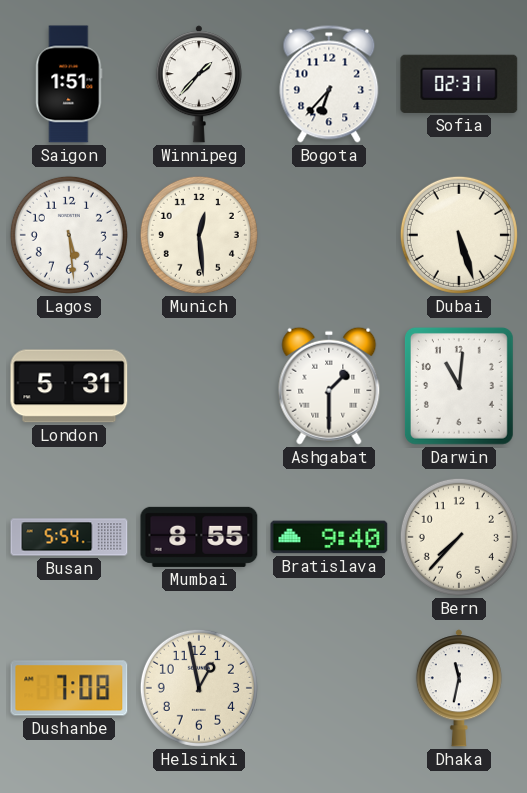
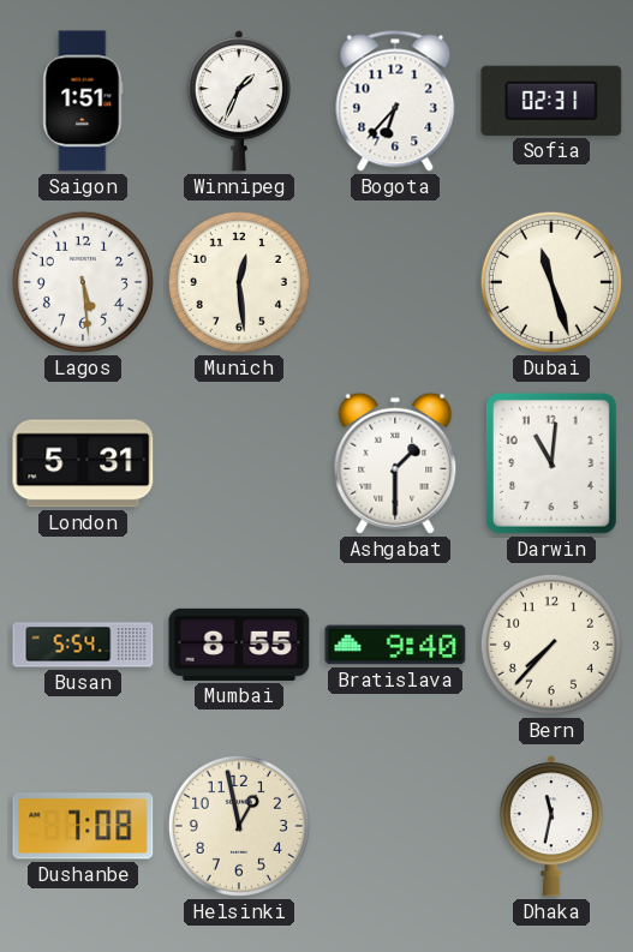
Winnipeg: 1:37 -> 1:34 (239, 101)
Dubai: 5:27 -> 11:27 (551, 282)
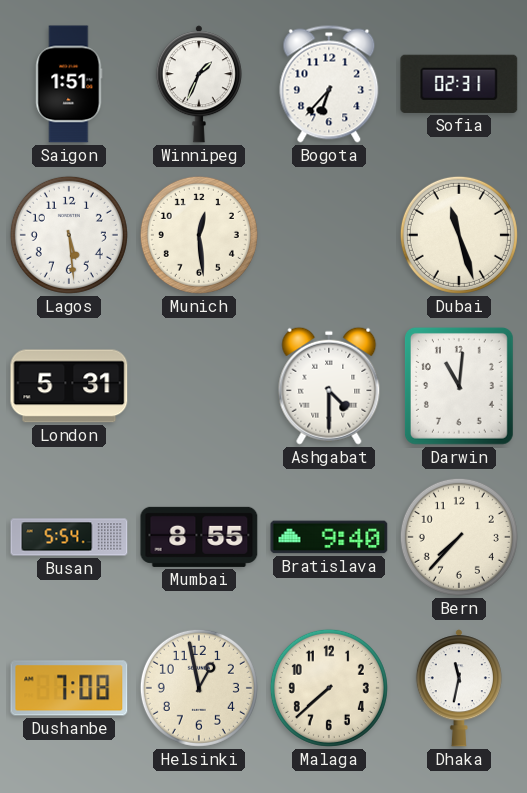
Ashgabat: 1:30 -> 4:30 (329, 386)
Malaga: none -> 7:38 (329, 688)
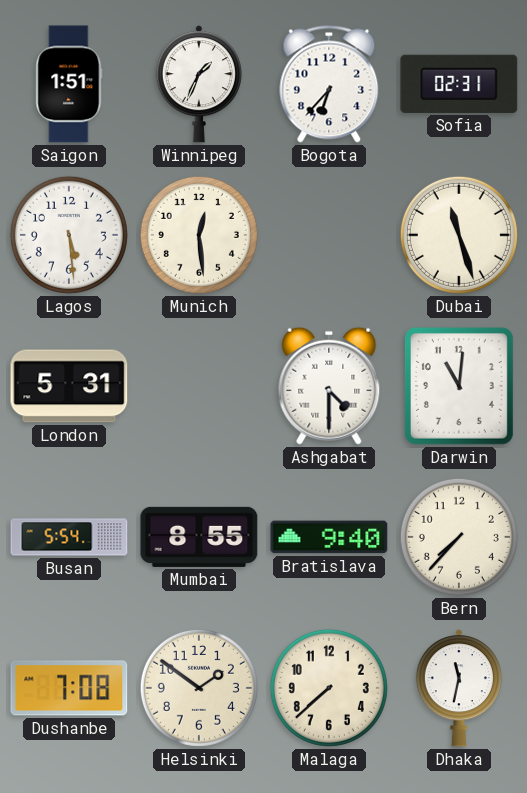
Helsinki: 12:58 -> 1:51 (199, 688)
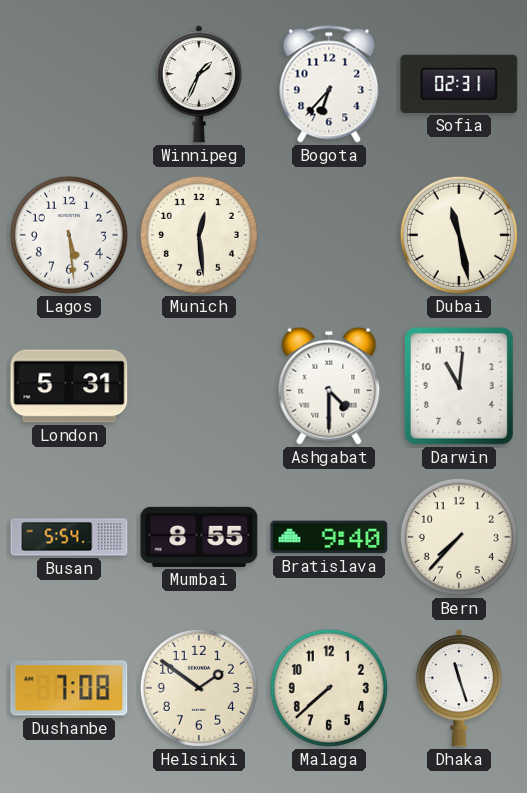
Saigon: 1:51 -> none (69, 84)
Dubai: 11:27 -> 11:28 (459, 235)
Dhaka: 11:32 -> 11:27 (459, 688)
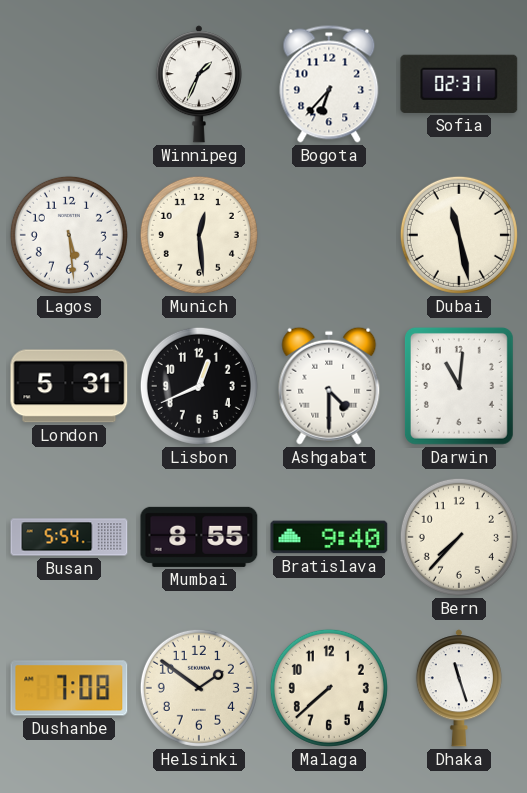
Lisbon: none -> 12:41 (199, 386)
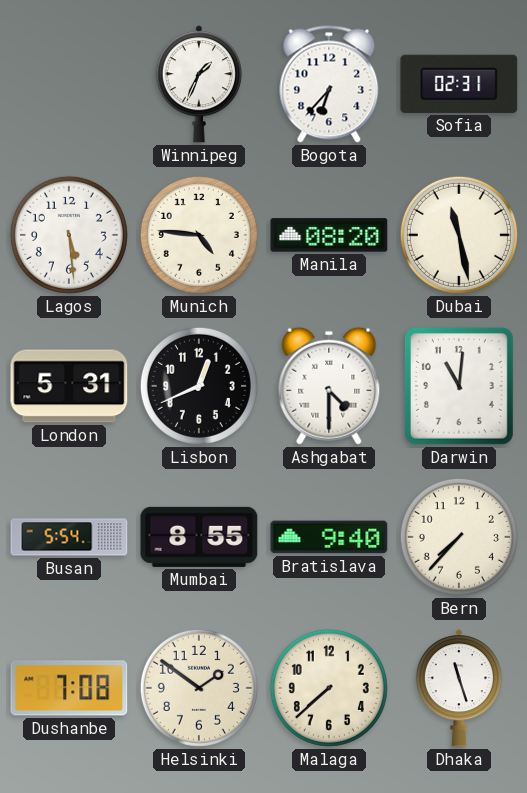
Munich: 12:29 -> 4:46 (199, 235)
Manila: none -> 08:20 (329, 235)
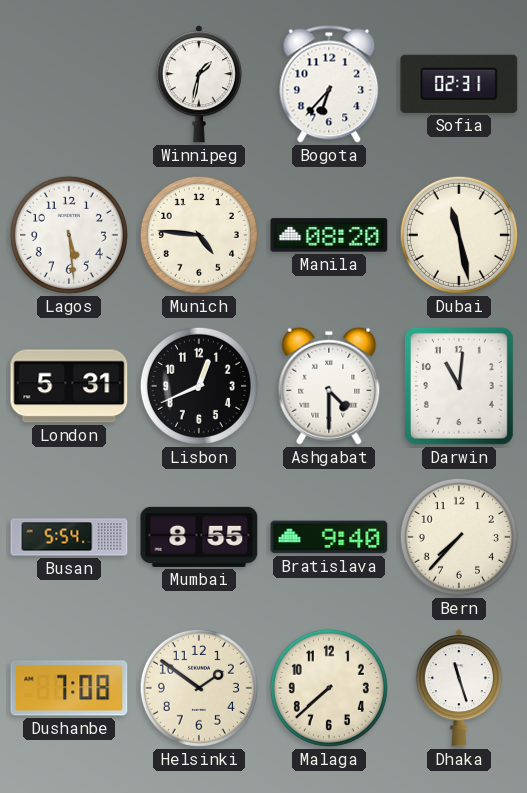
Winnipeg: 1:34 -> 1:32 (199, 84)
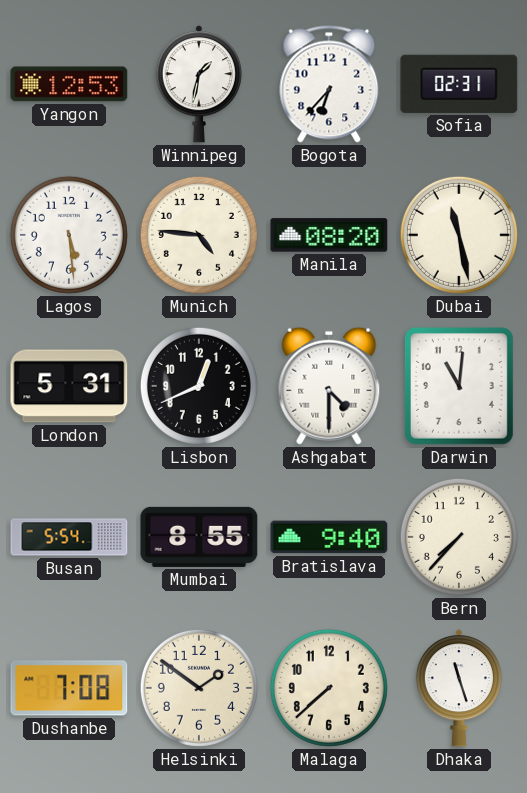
Yangon: none -> 12:53 (69, 84)
